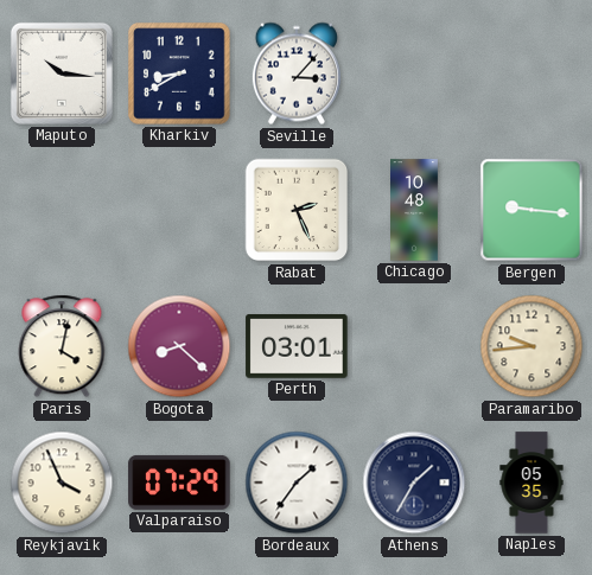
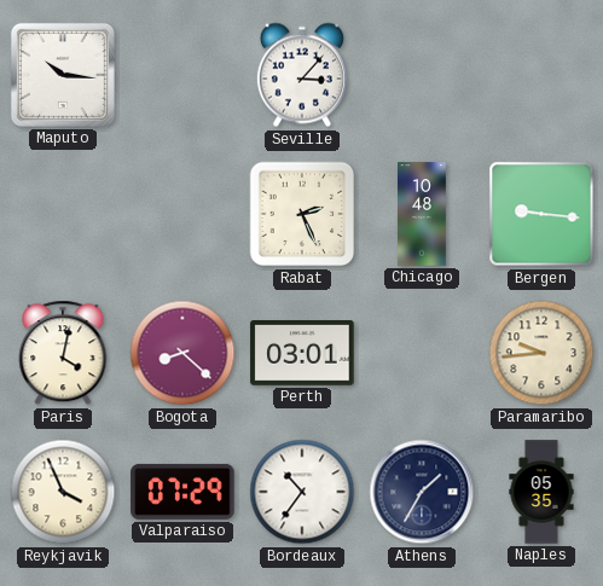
Kharkiv: 8:40 -> none (179, 74)
Bordeaux: 1:36 -> 10:36 (302, 492)
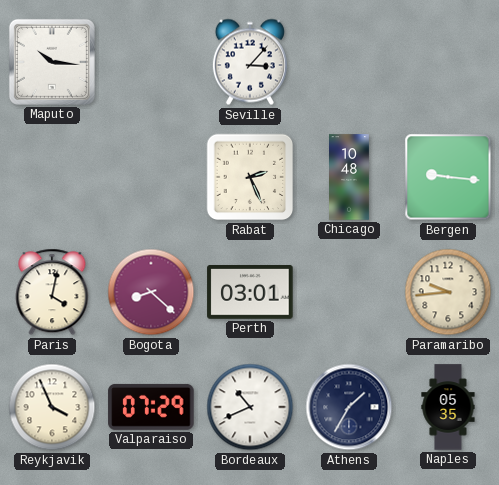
Bordeaux: 10:36 -> 10:41 (250, 407)
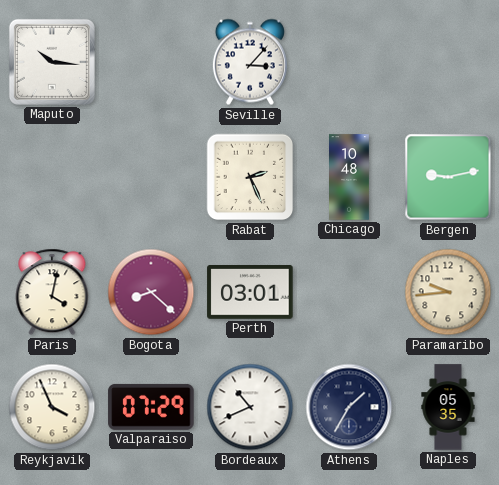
Bergen: 9:16 -> 9:13 (448, 177)
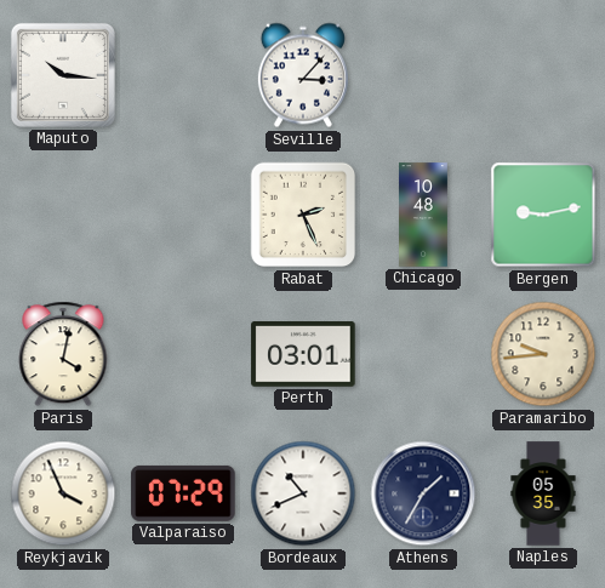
Bogota: 8:22 -> none (151, 292)
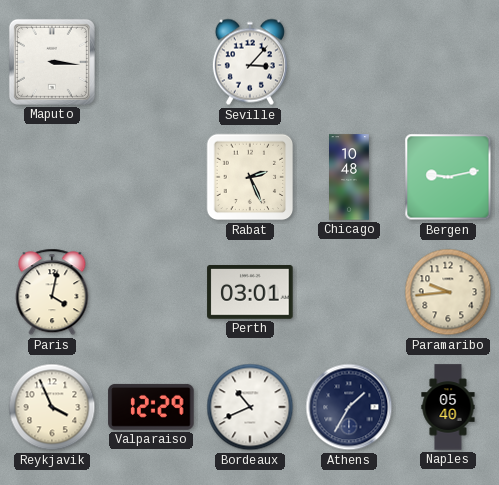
Maputo: 10:16 -> 3:16 (52, 62)
Valparaiso: 07:29 -> 12:29 (151, 407)
Naples: 05:35 -> 05:40 (448, 407)
